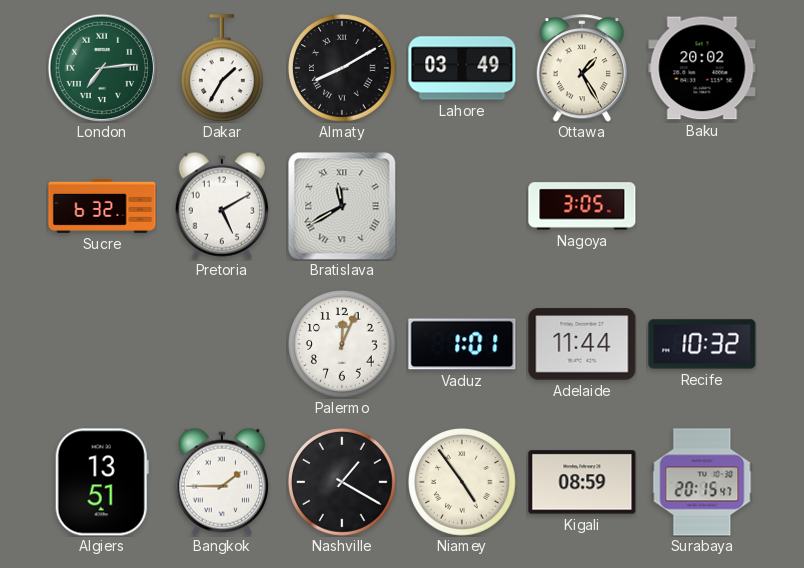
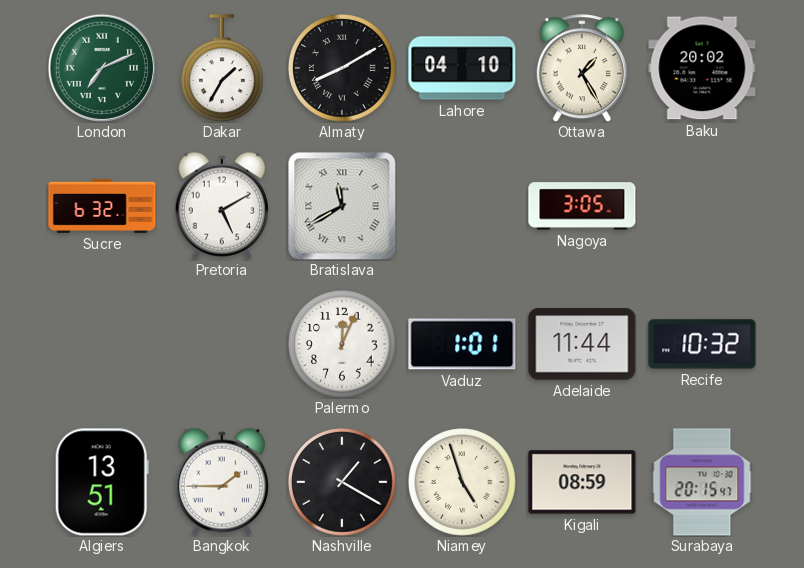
London: 7:14 -> 7:11 (102, 68)
Lahore: 03:49 -> 04:10 (462, 68)
Niamey: 4:54 -> 4:57 (463, 483)
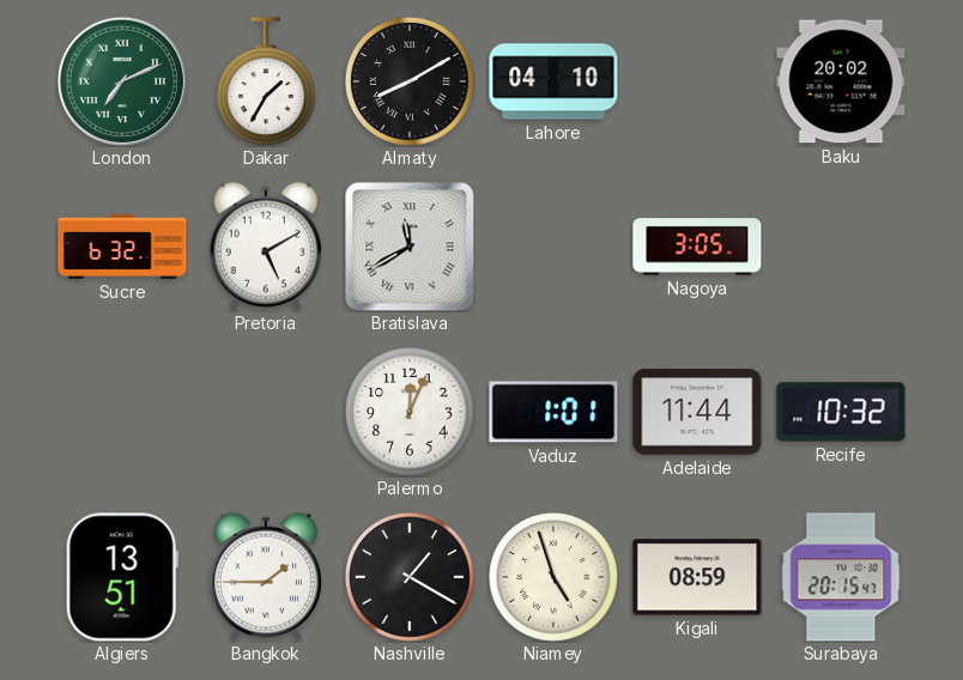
Ottawa: 1:25 -> none (581, 68)
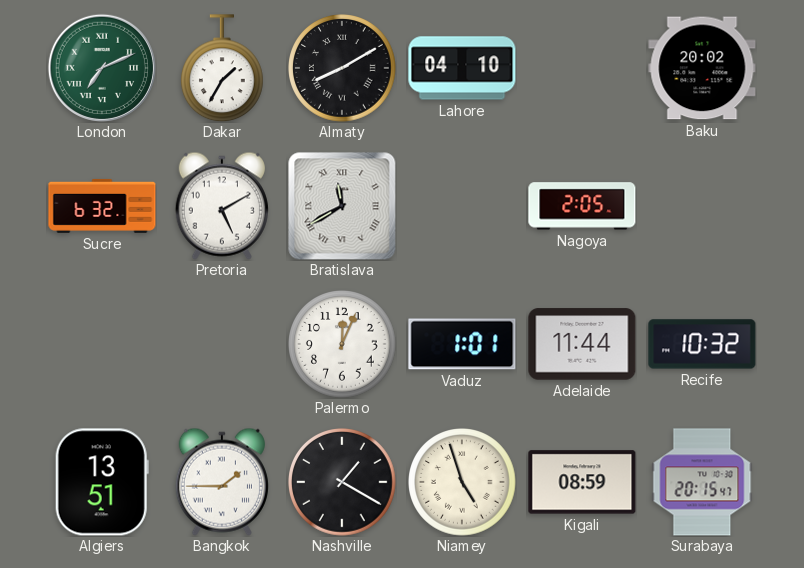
Nagoya: 3:05 -> 2:05 (582, 206)
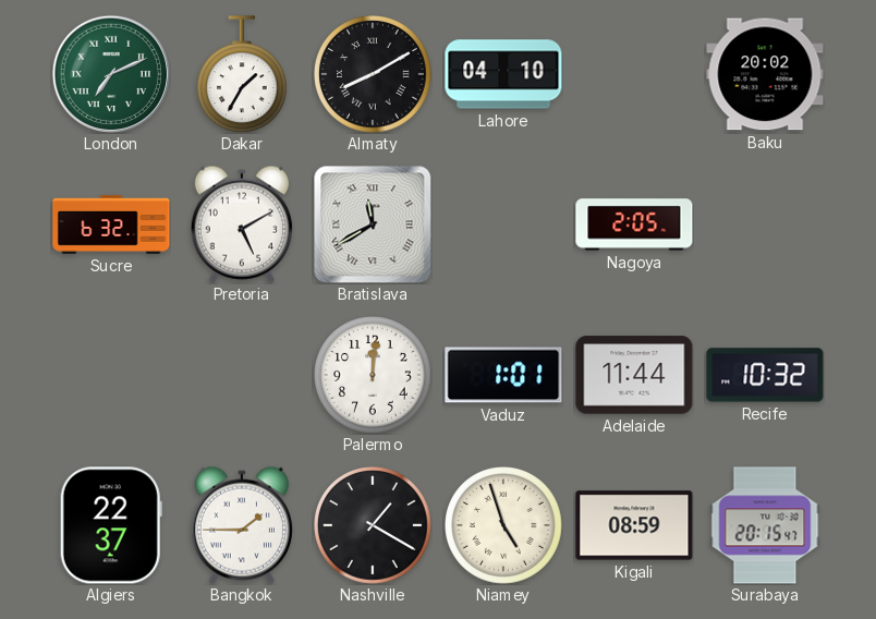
Palermo: 12:04 -> 12:01 (374, 376)
Algiers: 13:51 -> 22:37 (111, 525)
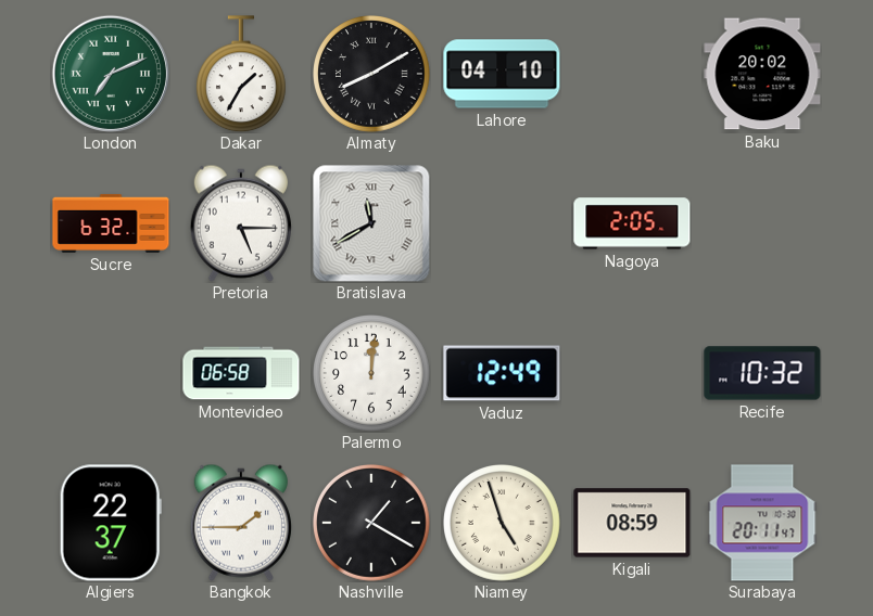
Pretoria: 5:10 -> 5:15 (241, 223)
Montevideo: none -> 06:58 (241, 373)
Vaduz: 1:01 -> 12:49 (502, 373)
Adelaide: 11:44 -> none (634, 375)
Surabaya: 20:15 -> 20:11 (762, 523)
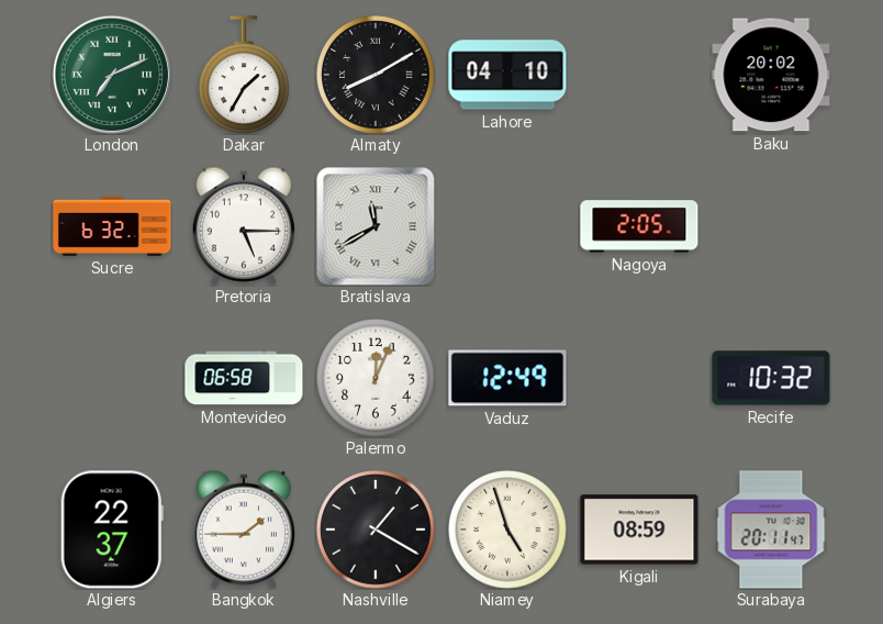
Palermo: 12:01 -> 12:04 (377, 379)
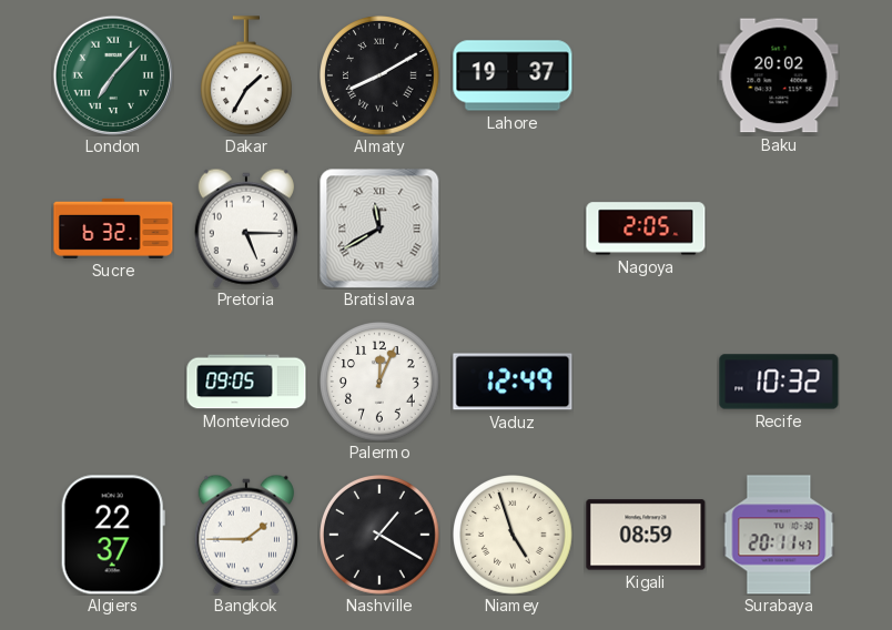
London: 7:11 -> 7:07 (113, 75)
Lahore: 04:10 -> 19:37 (513, 75)
Montevideo: 06:58 -> 09:05 (246, 382)
